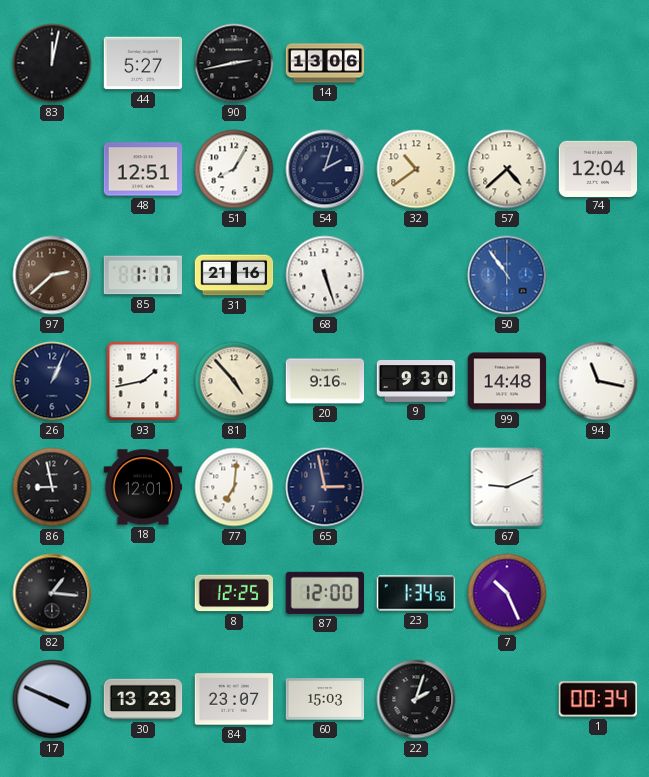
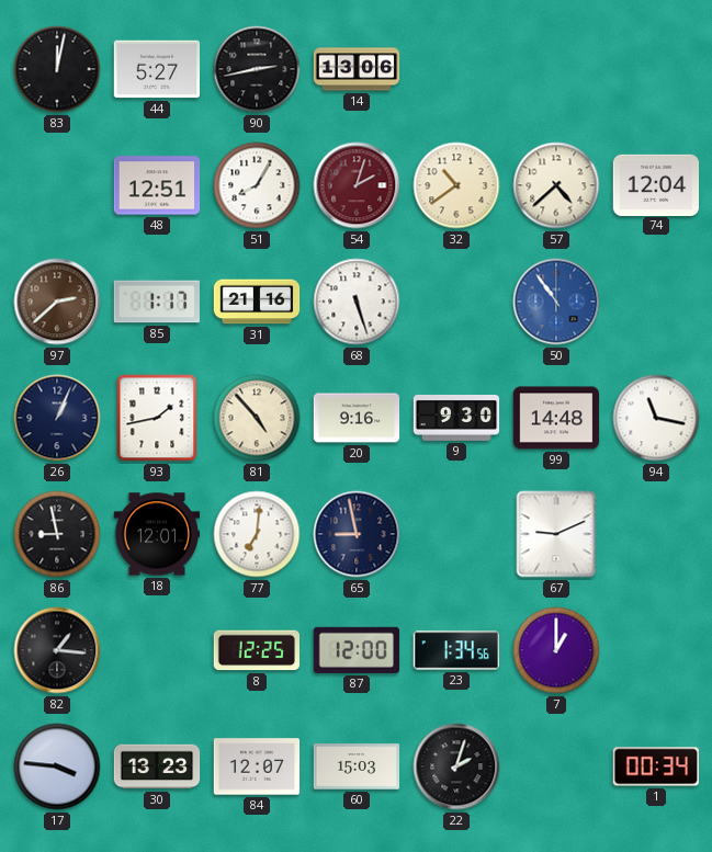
54 dial: navy -> burgundy (357, 185)
65: 2:58 -> 8:58 (357, 534)
7: 10:26 -> 1:00 (556, 650)
17: 3:49 -> 3:46 (57, 766)
84: 23:07 -> 12:07 (257, 766)
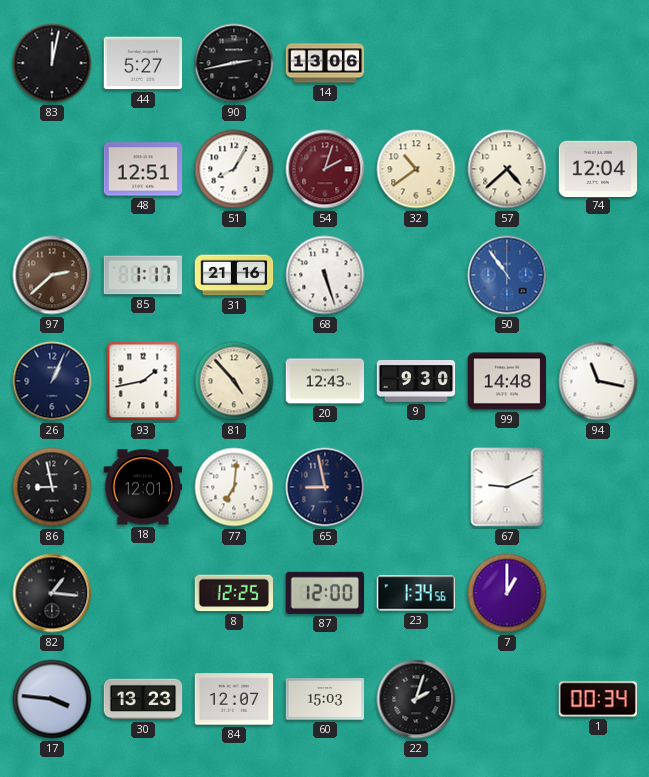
20: 9:16 -> 12:43 (325, 381)
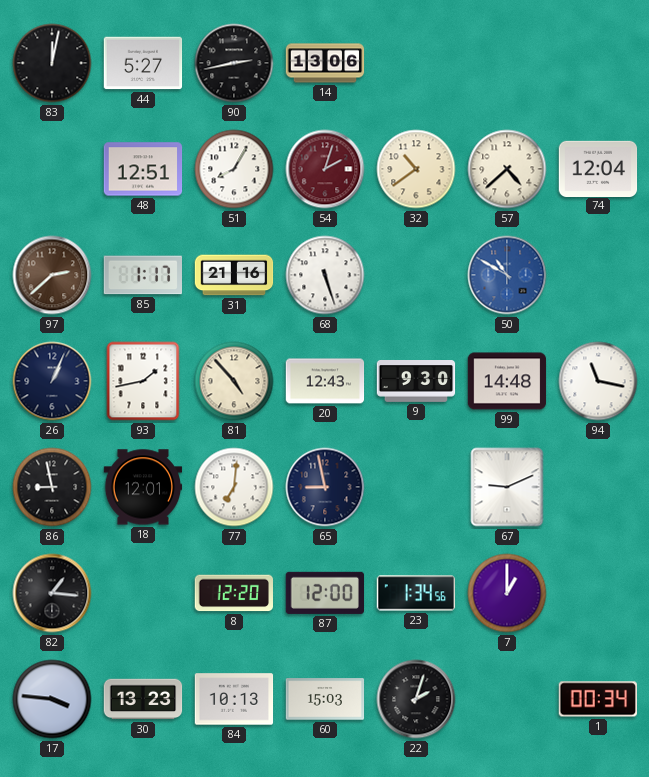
50: 10:54 -> 10:50 (507, 275)
8: 12:25 -> 12:20 (234, 593)
84: 12:07 -> 10:13 (234, 699)
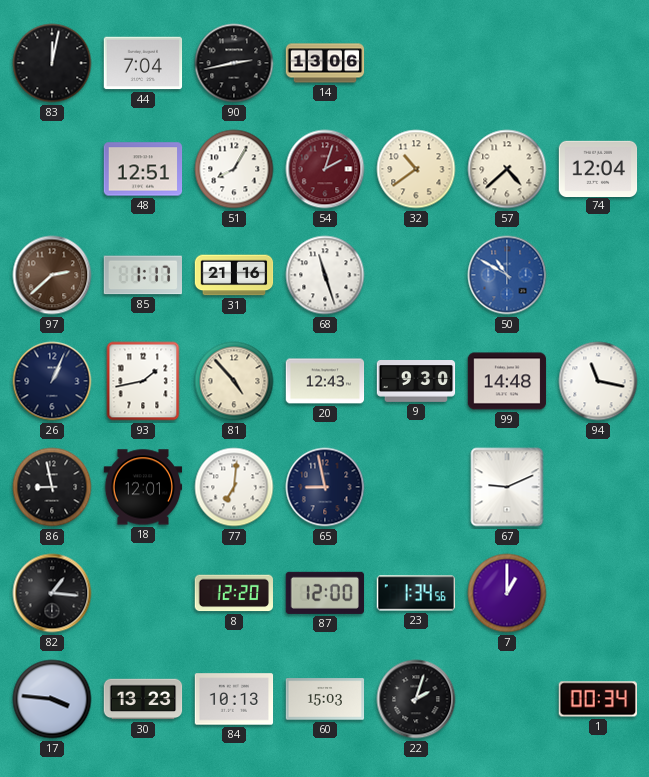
44: 5:27 -> 7:04 (143, 63)
68: 5:27 -> 11:27 (325, 275)
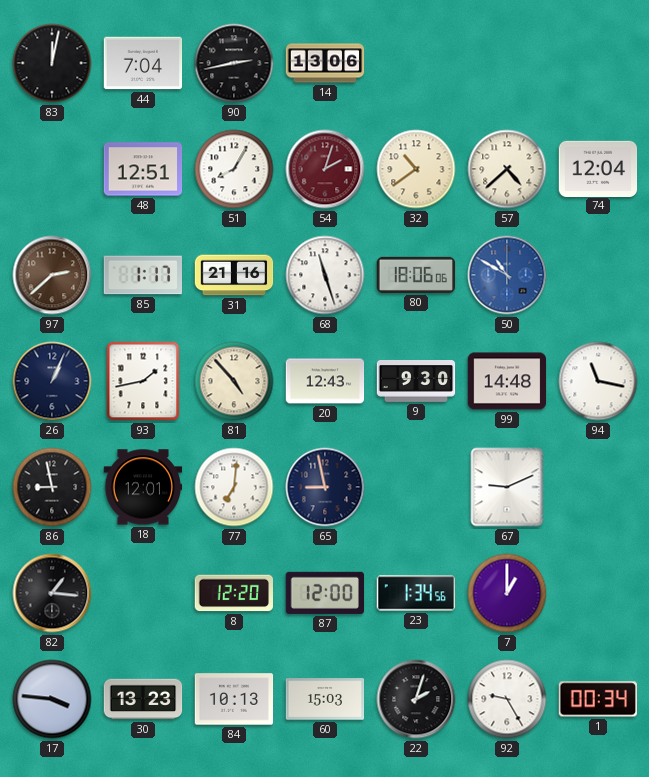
80: none -> 18:06 (416, 275)
92: none -> 9:25 (507, 699)
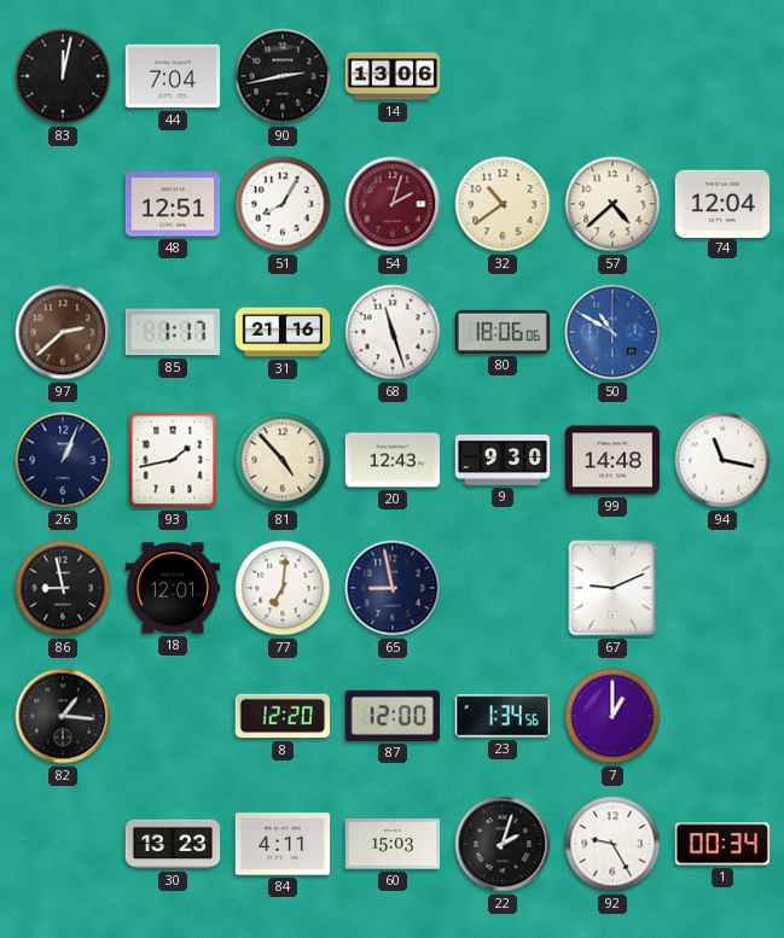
17: 3:46 -> none (52, 699)
84: 10:13 -> 4:11 (283, 844)
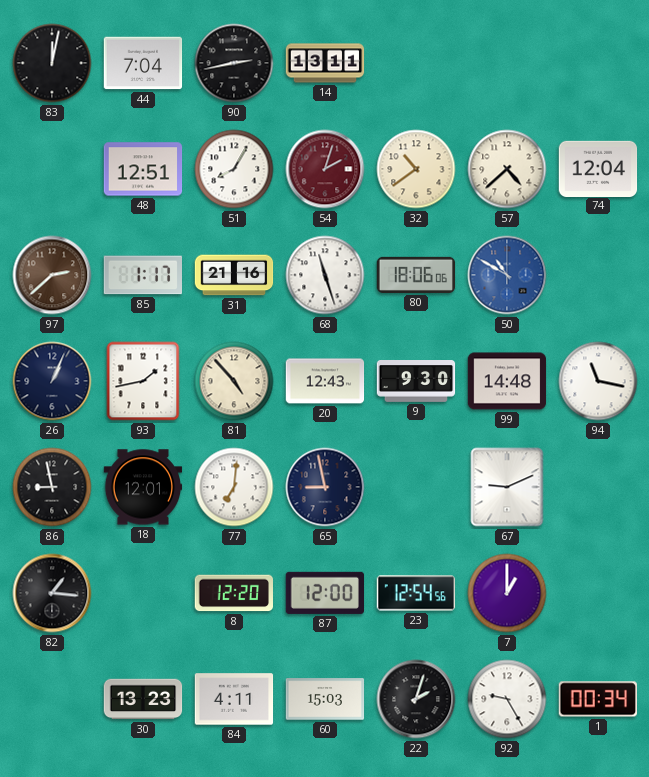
14: 13:06 -> 13:11 (325, 63)
23: 1:34 -> 12:54 (416, 593)
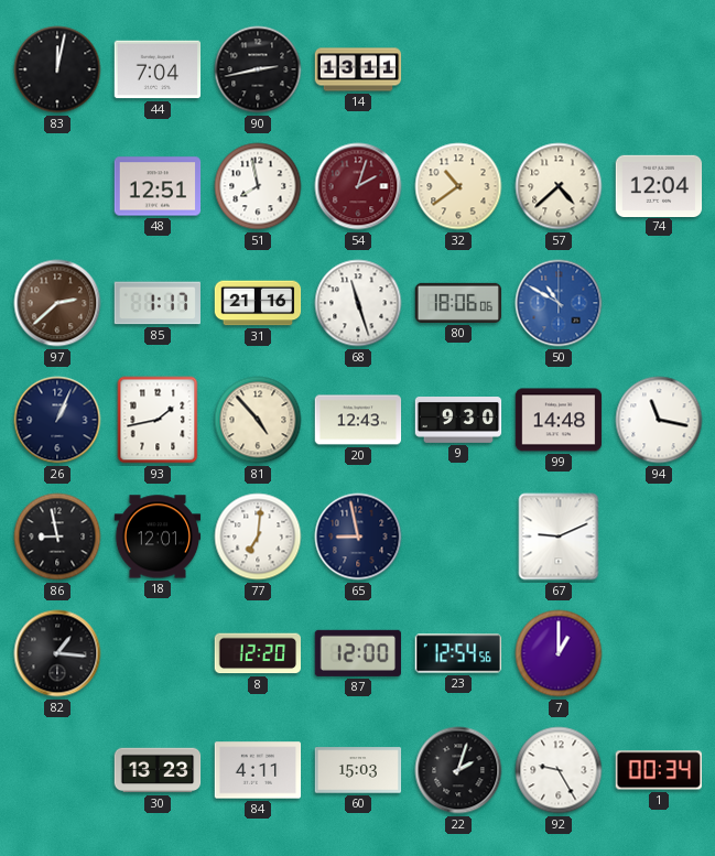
51: 8:05 -> 7:58 (258, 186)
